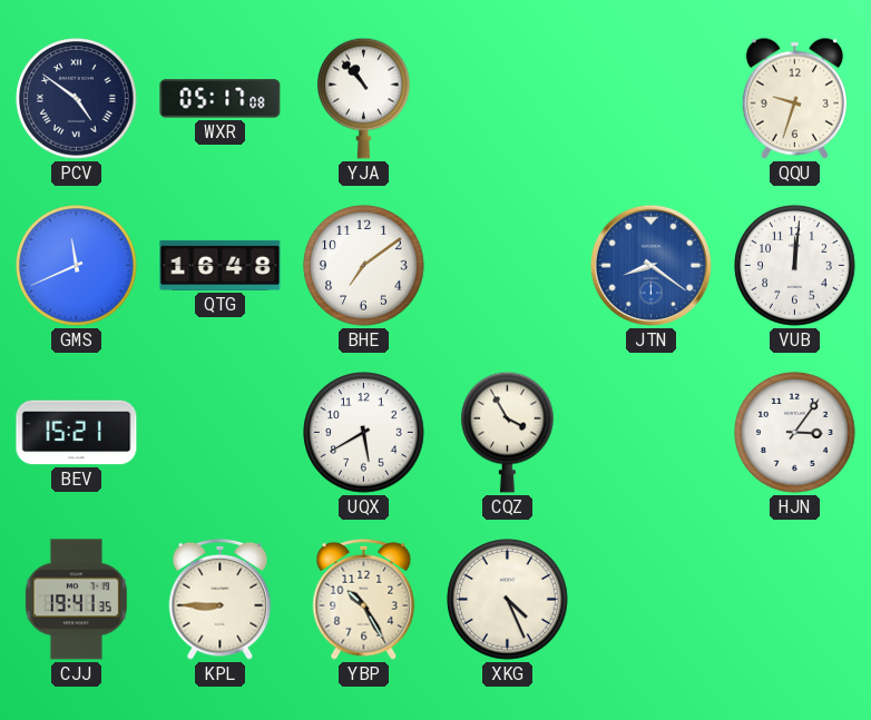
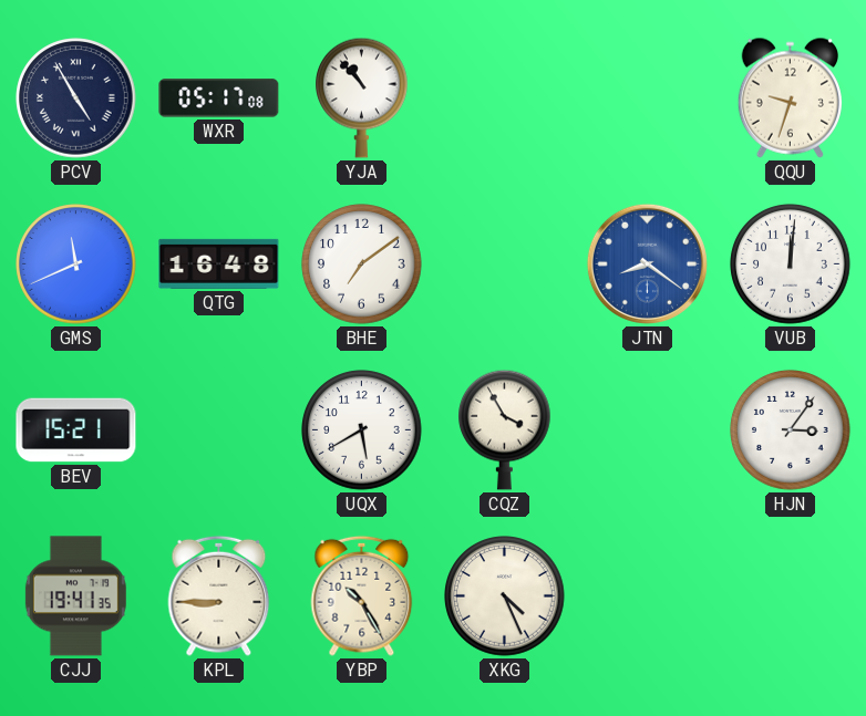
PCV: 4:51 -> 4:55 (76, 98)
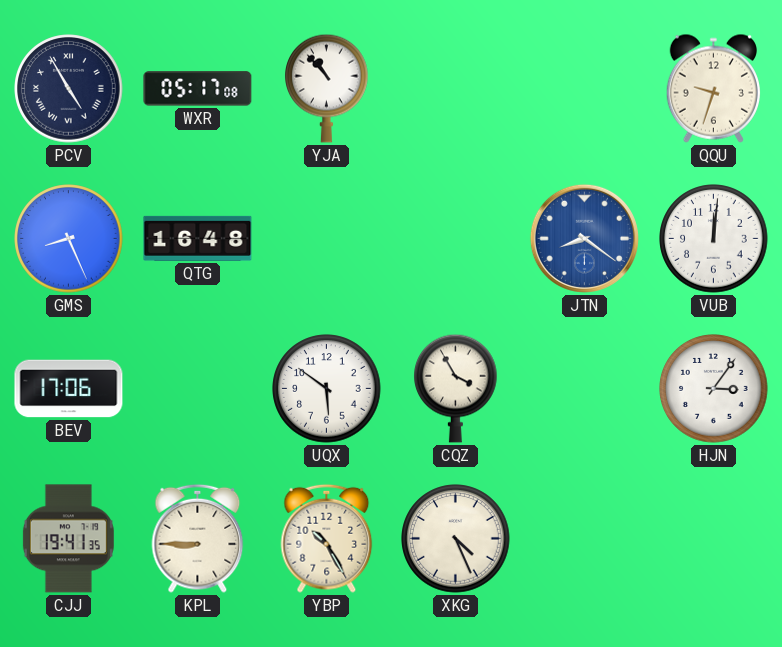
GMS: 11:41 -> 8:26 (69, 239)
BHE: 7:09 -> none (362, 264)
BEV: 15:21 -> 17:06 (69, 389)
UQX: 5:40 -> 5:51 (327, 389)
